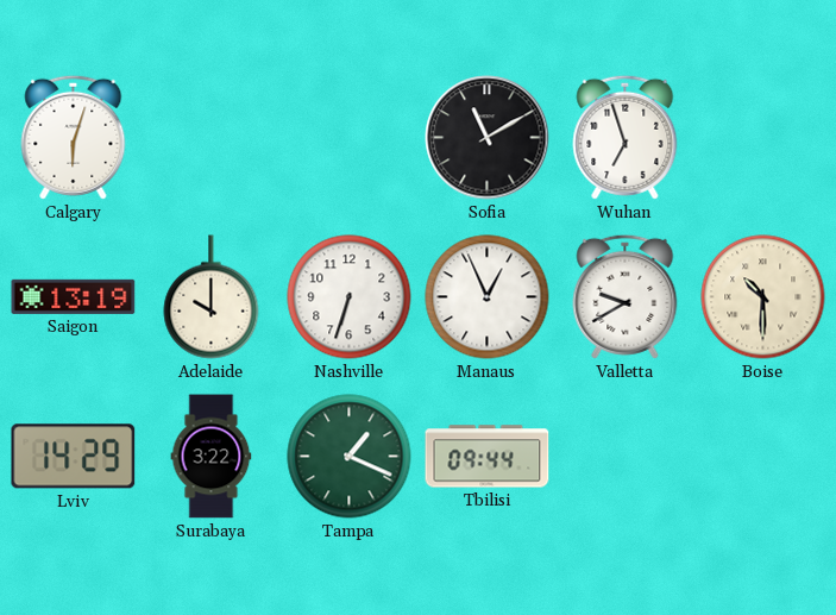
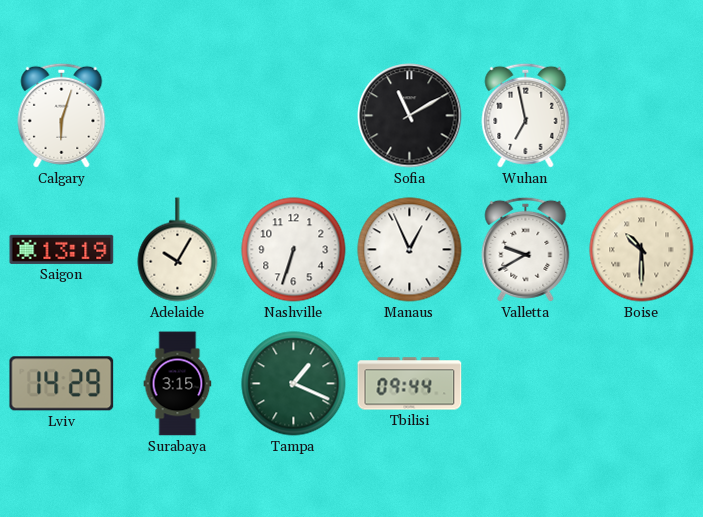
Wuhan: 6:57 -> 6:58 (526, 115)
Adelaide: 10:00 -> 10:05 (178, 250)
Surabaya: 3:22 -> 3:15 (178, 384)
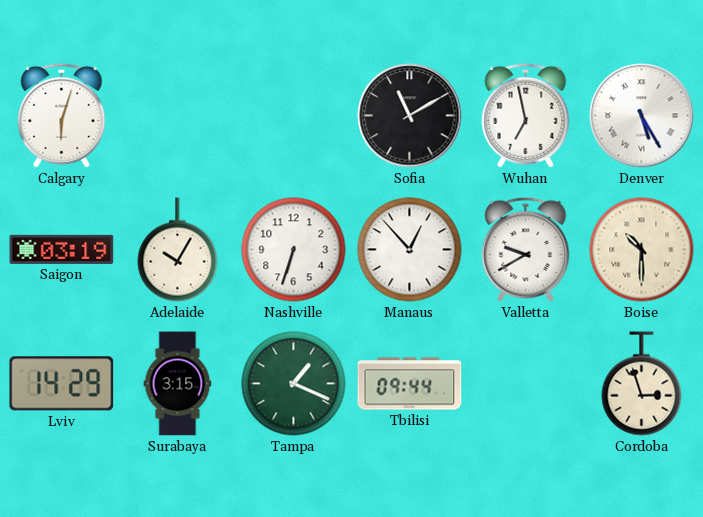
Denver: none -> 5:25 (642, 116)
Saigon: 13:19 -> 03:19 (62, 249)
Manaus: 12:56 -> 12:53 (410, 250)
Cordoba: none -> 2:57 (642, 384)
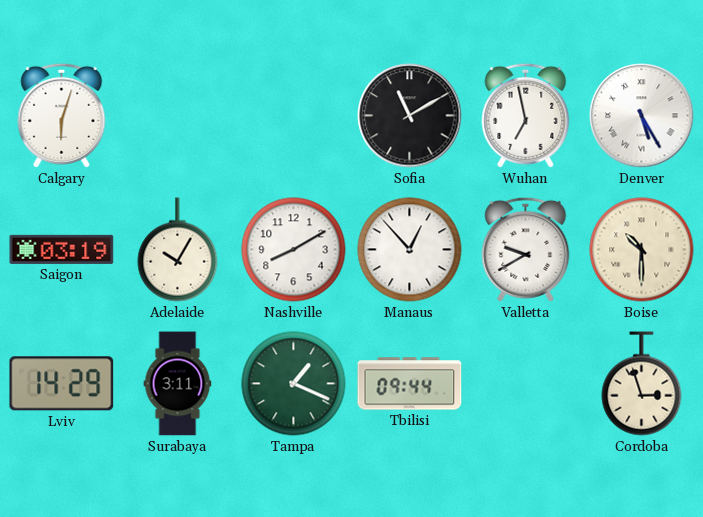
Nashville: 6:33 -> 8:10 (294, 250)
Surabaya: 3:15 -> 3:11 (178, 384)
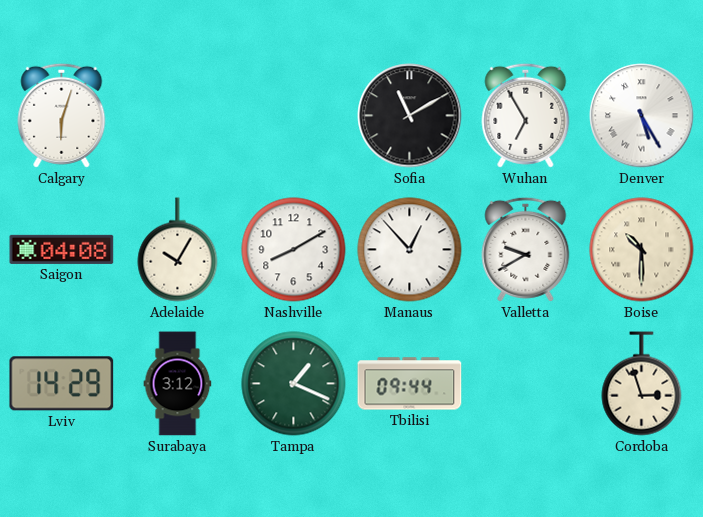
Wuhan: 6:58 -> 6:55 (526, 115)
Saigon: 03:19 -> 04:08 (62, 249)
Surabaya: 3:11 -> 3:12 (178, 384)
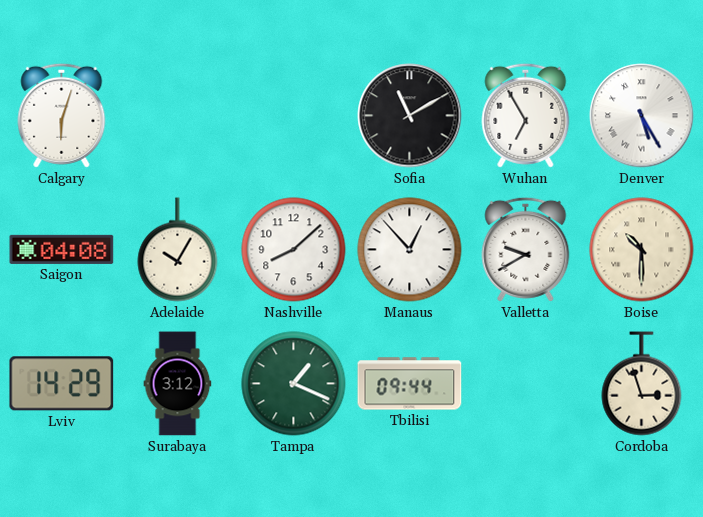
Nashville: 8:10 -> 8:08 (294, 250)
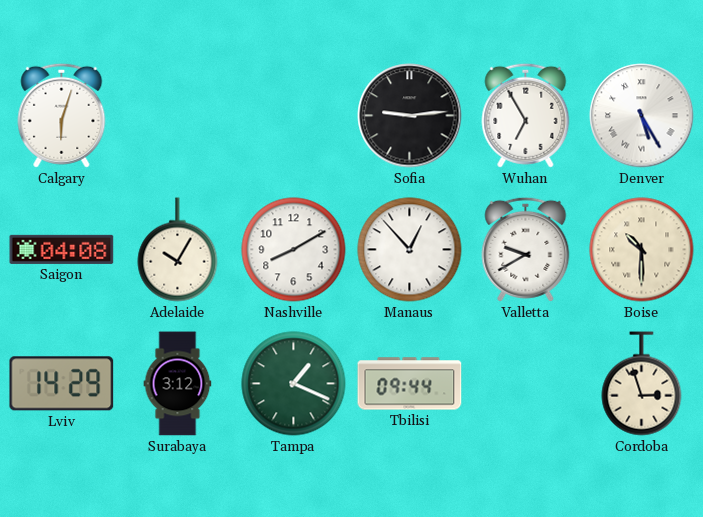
Sofia: 11:10 -> 9:14 (410, 116)
Nashville: 8:08 -> 8:10 (294, 250)
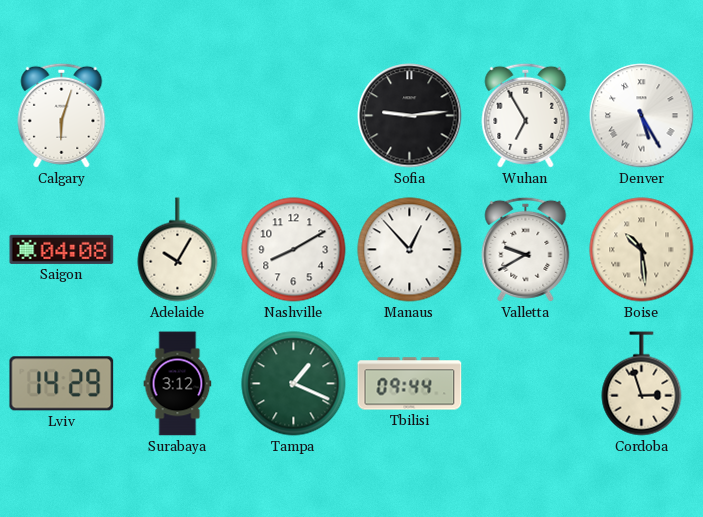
Boise: 10:30 -> 10:29 (642, 250)
